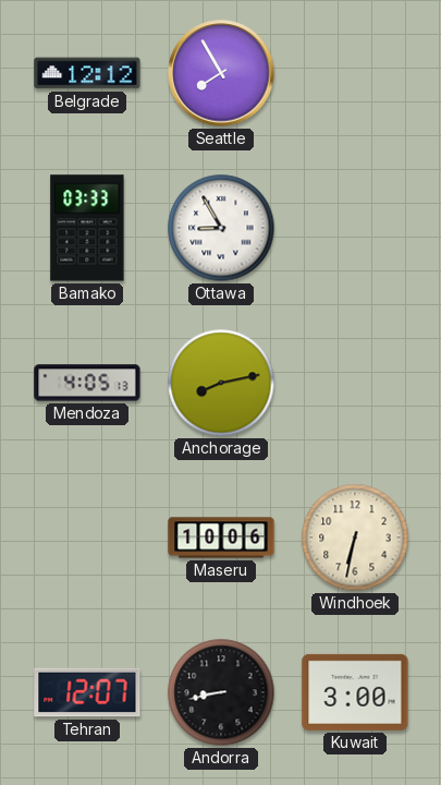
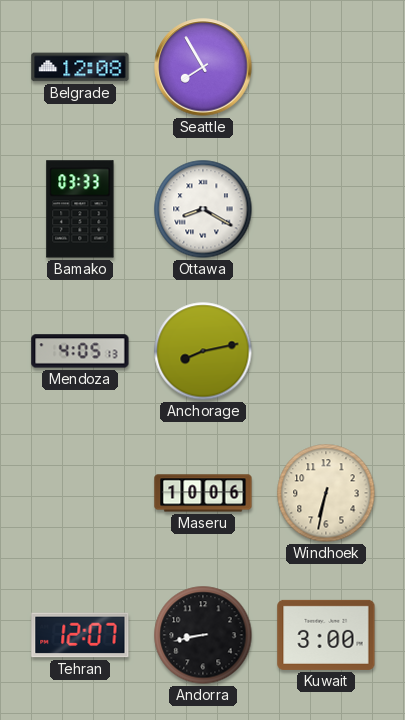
Belgrade: 12:12 -> 12:08 (80, 67)
Ottawa: 8:55 -> 8:20 (203, 209)
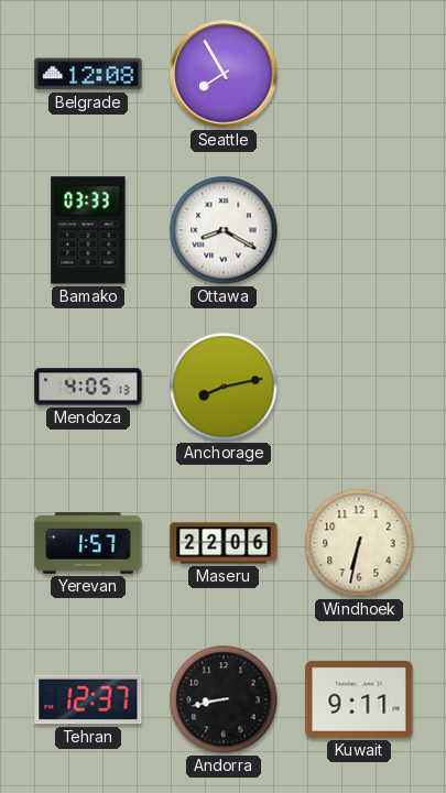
Yerevan: none -> 1:57 (88, 543)
Maseru: 10:06 -> 22:06 (224, 543)
Tehran: 12:07 -> 12:37 (88, 699)
Kuwait: 3:00 -> 9:11 (359, 699)
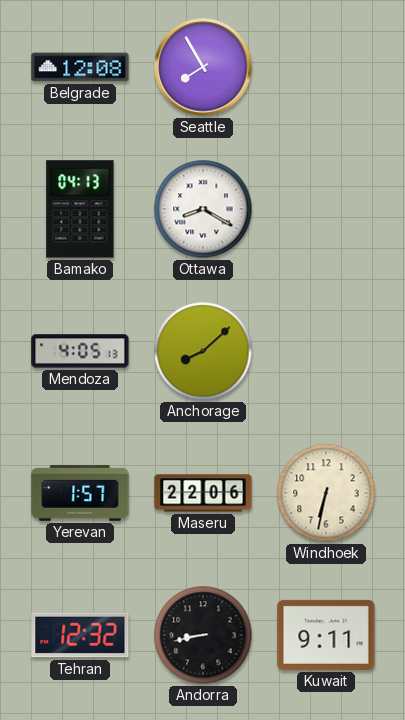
Bamako: 03:33 -> 04:13 (80, 209)
Anchorage: 8:13 -> 8:08 (203, 351)
Tehran: 12:37 -> 12:32 (80, 635)
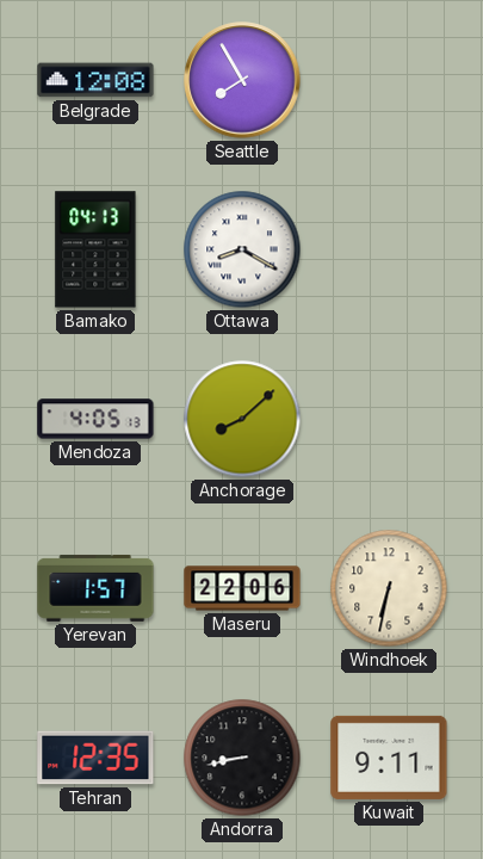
Tehran: 12:32 -> 12:35 (95, 758)
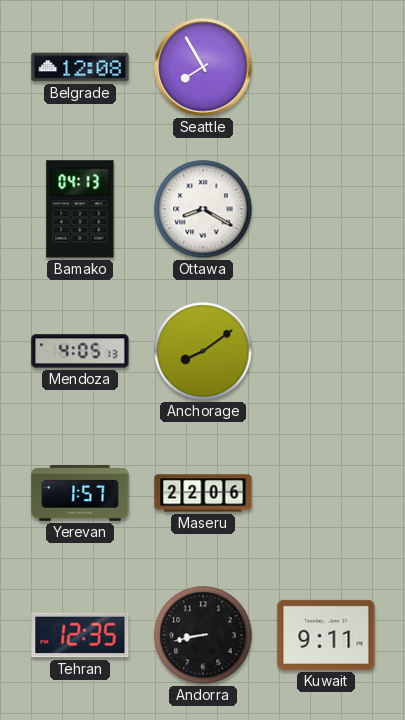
Anchorage: 8:08 -> 8:09 (203, 351)
Windhoek: 6:32 -> none (389, 588)
